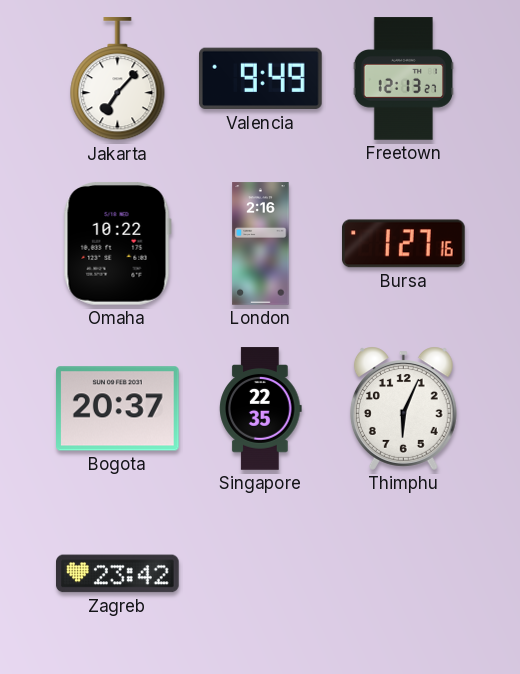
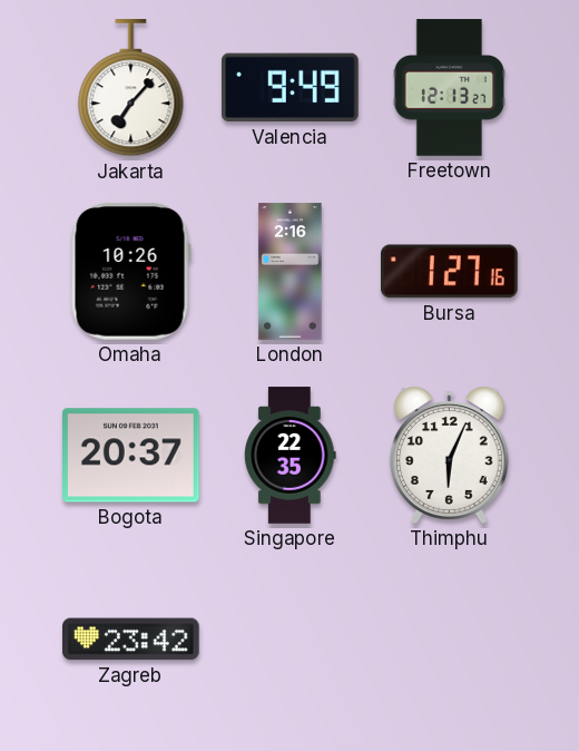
Omaha: 10:22 -> 10:26 (130, 272)
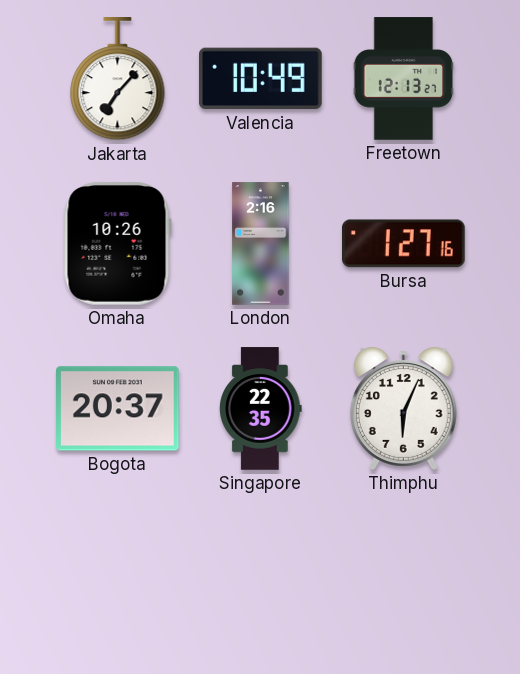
Valencia: 9:49 -> 10:49 (261, 79)
Zagreb: 23:42 -> none (131, 640)
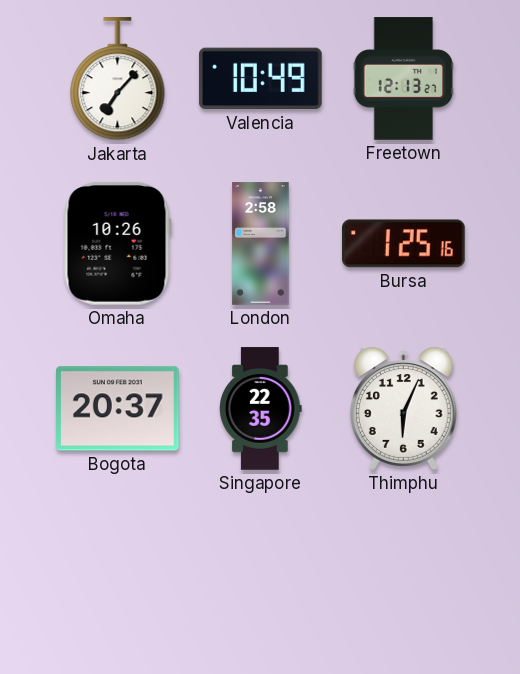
London: 2:16 -> 2:58 (261, 244)
Bursa: 1:27 -> 1:25 (404, 244)
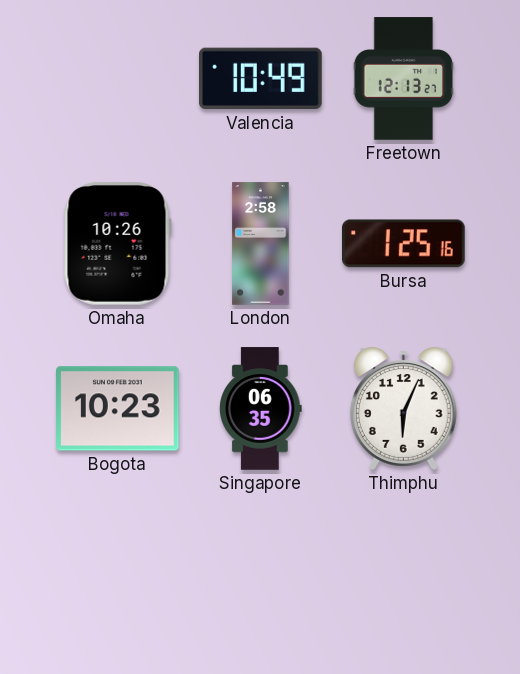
Jakarta: 7:07 -> none (118, 79)
Bogota: 20:37 -> 10:23 (118, 409)
Singapore: 22:35 -> 06:35 (261, 409)
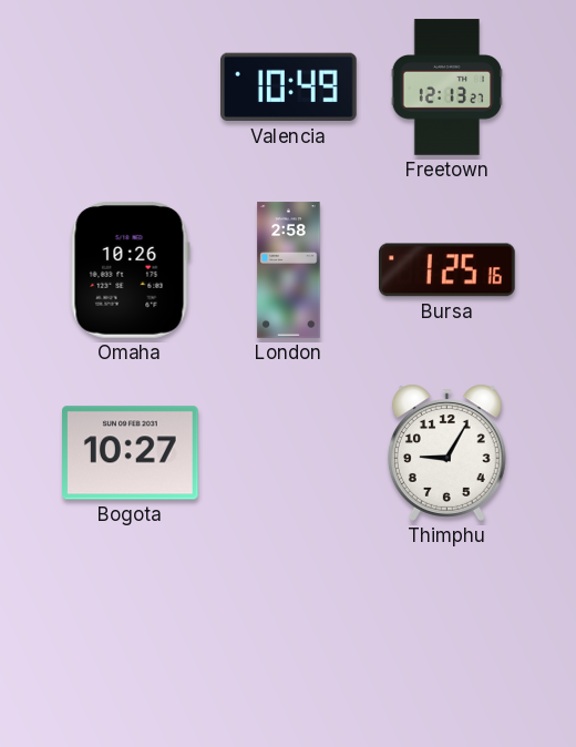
Bogota: 10:23 -> 10:27 (131, 453)
Singapore: 06:35 -> none (261, 409)
Thimphu: 6:04 -> 9:05 (446, 452)
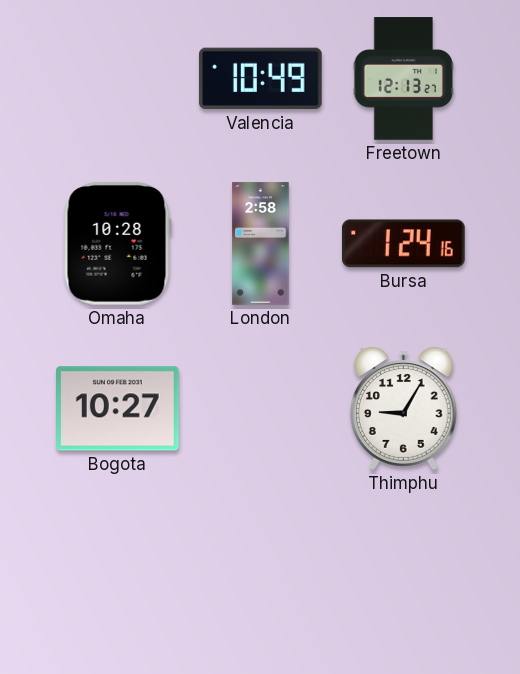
Omaha: 10:26 -> 10:28 (117, 244)
Bursa: 1:25 -> 1:24 (404, 244)
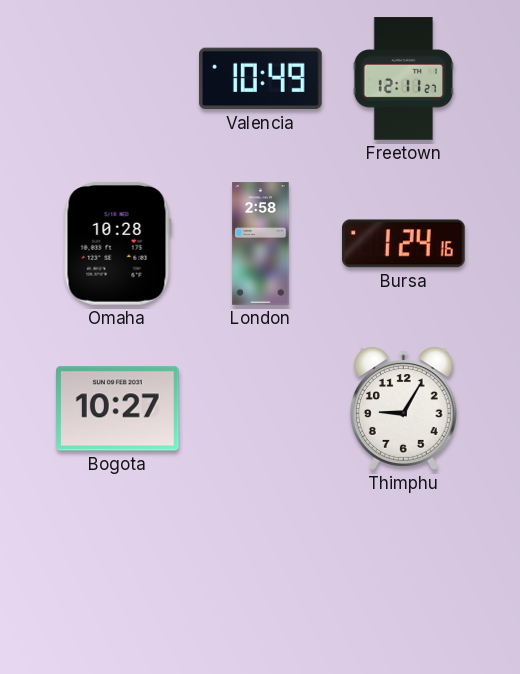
Freetown: 12:13 -> 12:11 (404, 79)
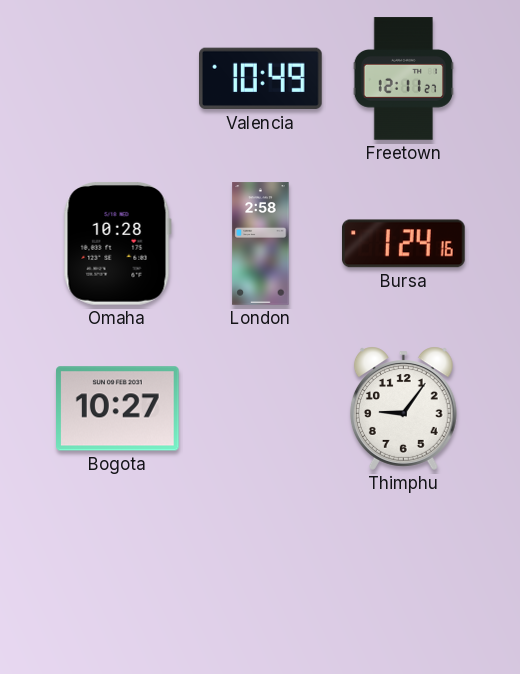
Thimphu: 9:05 -> 9:06 (403, 408)
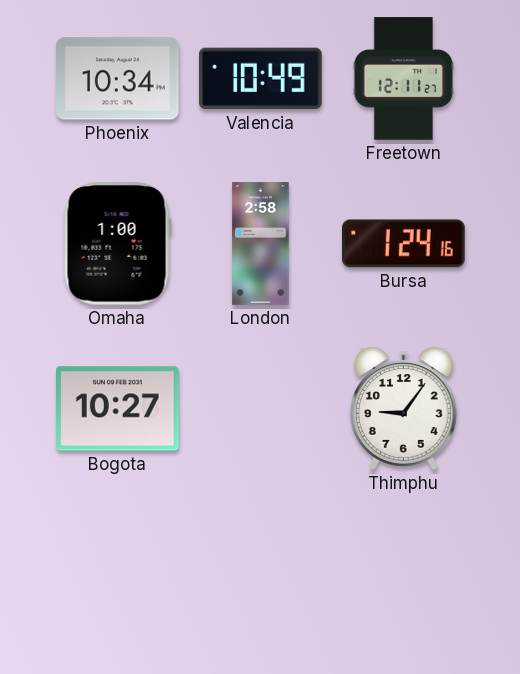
Phoenix: none -> 10:34 (118, 79)
Omaha: 10:28 -> 1:00 (117, 244)
